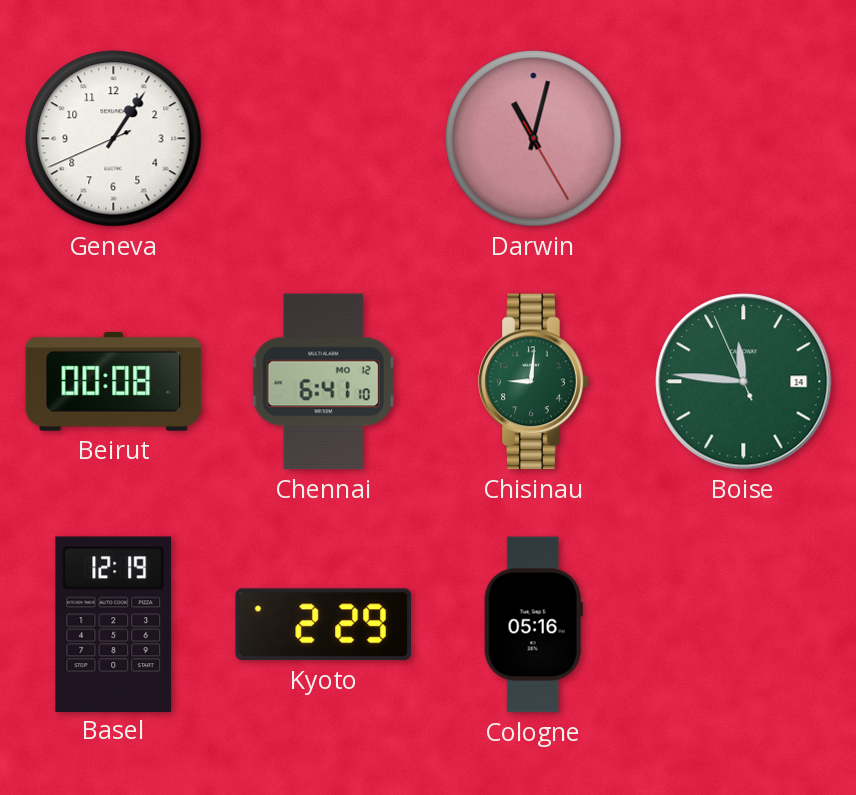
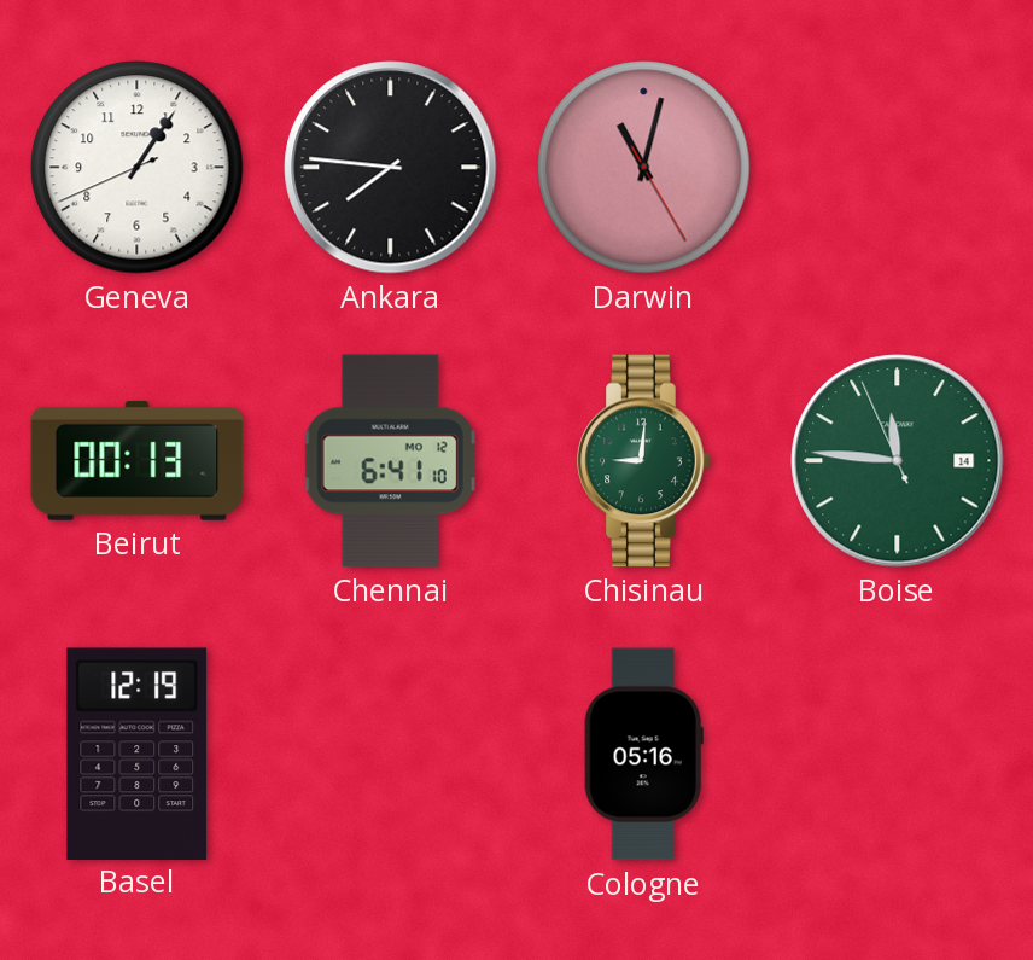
Ankara: none -> 7:46 (391, 168)
Beirut: 00:08 -> 00:13 (138, 461)
Kyoto: 2:29 -> none (323, 625)
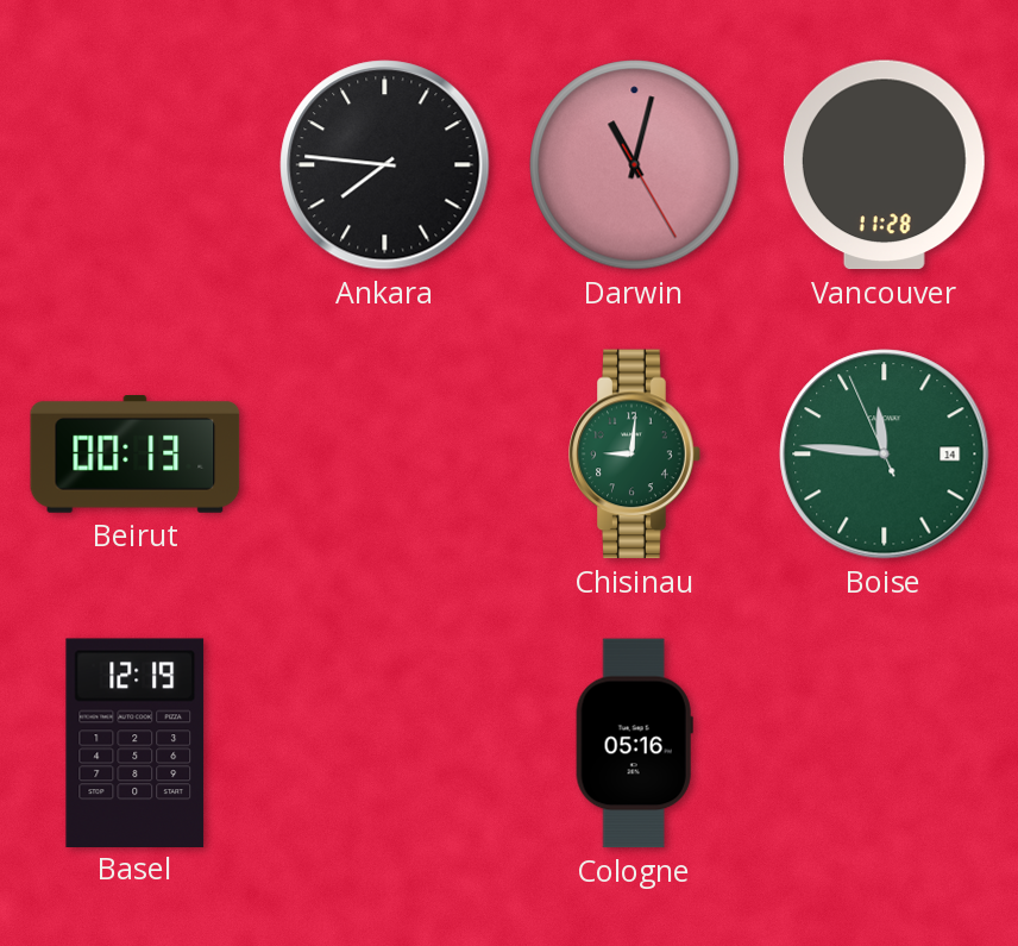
Geneva: 1:05 -> none (138, 168)
Vancouver: none -> 11:28 (884, 165)
Chennai: 6:41 -> none (390, 461)
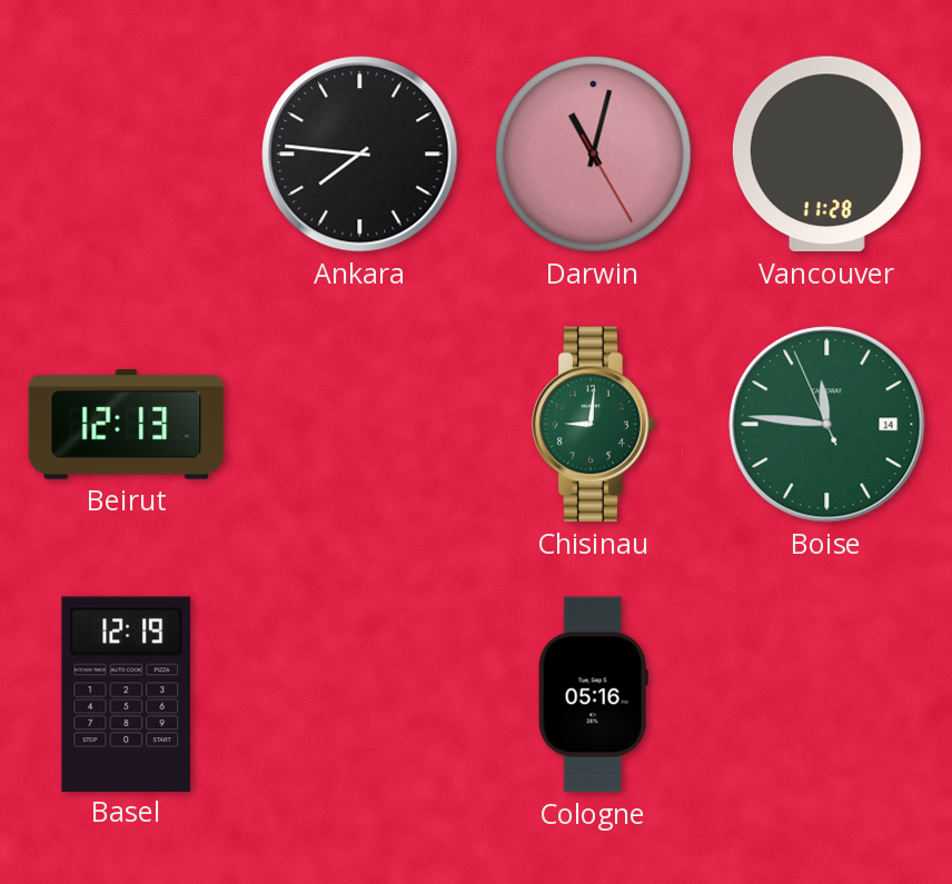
Beirut: 00:13 -> 12:13 (127, 425)
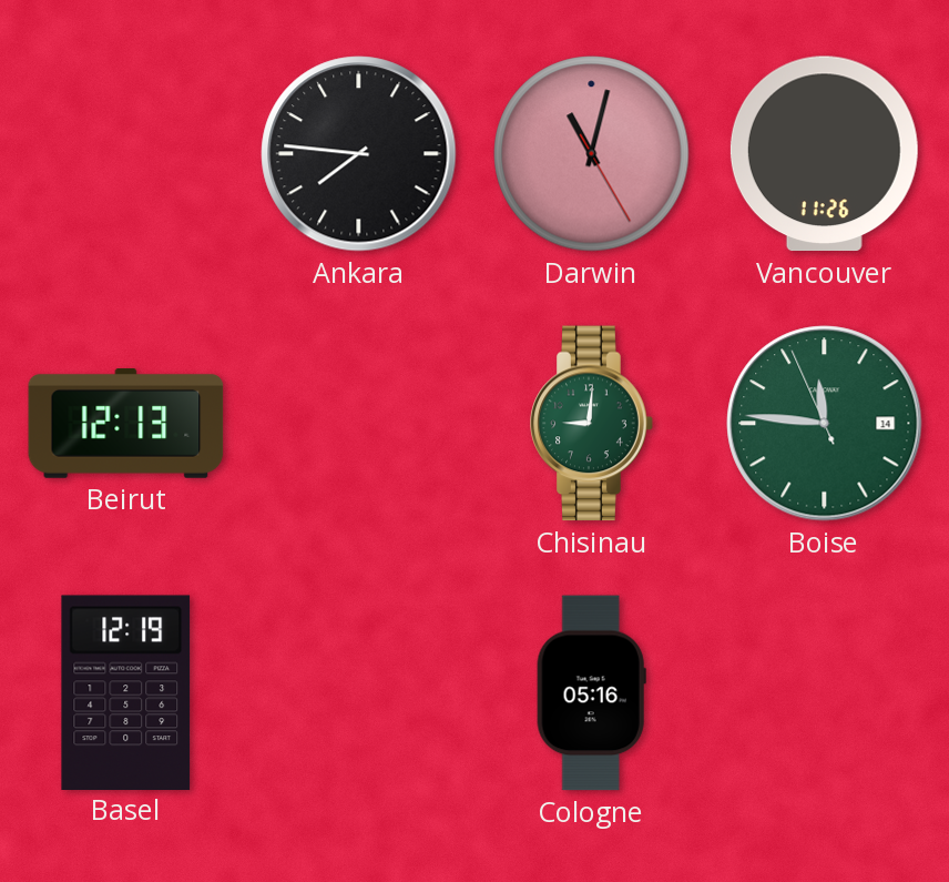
Vancouver: 11:28 -> 11:26 (824, 154)
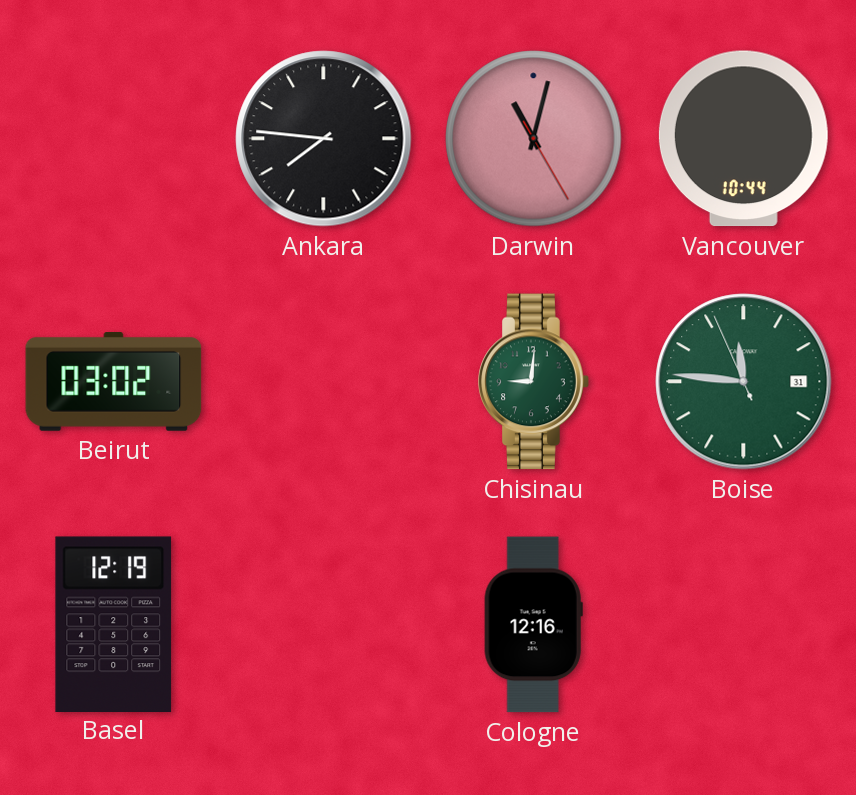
Vancouver: 11:26 -> 10:44 (743, 139)
Beirut: 12:13 -> 03:02 (114, 382)
Boise date: 14 -> 31 (744, 382)
Cologne: 05:16 -> 12:16 (533, 625)
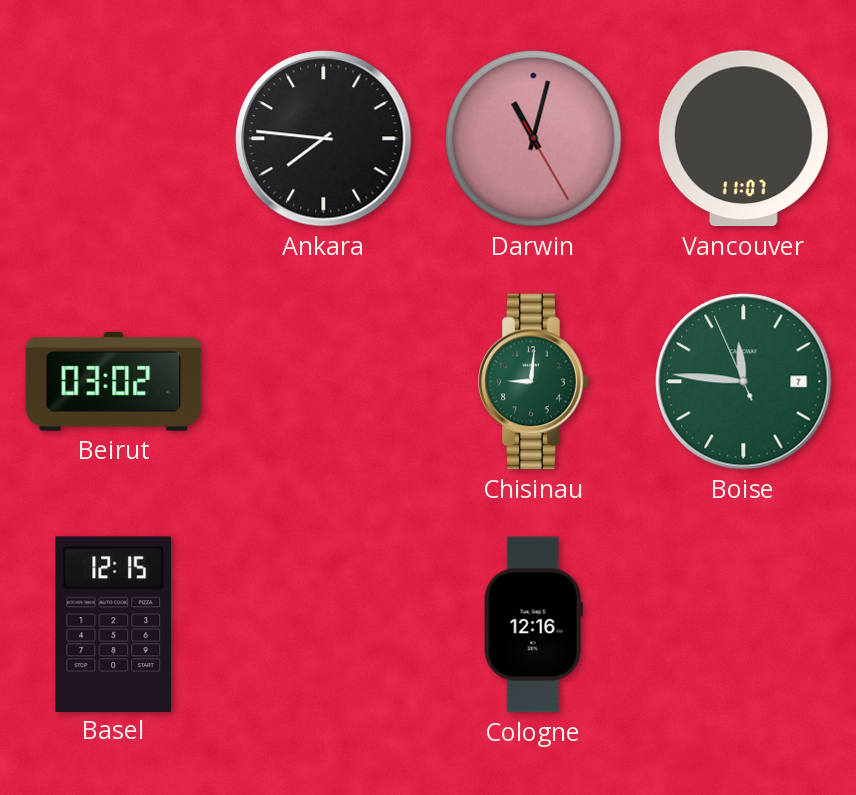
Vancouver: 10:44 -> 11:07 (743, 139)
Boise date: 31 -> 7 (744, 382)
Basel: 12:19 -> 12:15 (114, 624)
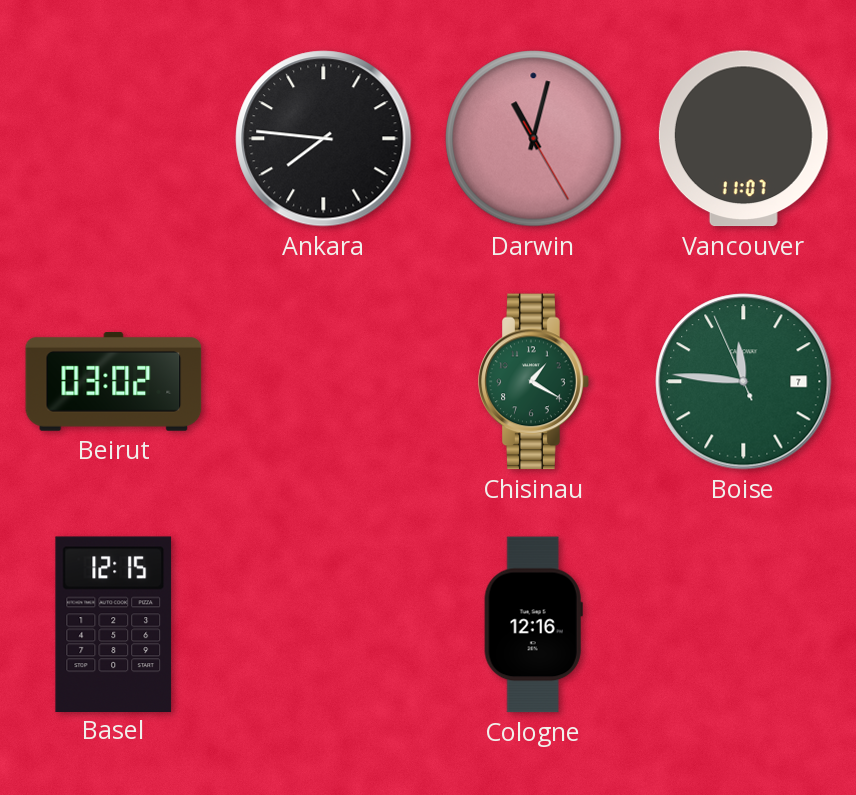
Chisinau: 9:01 -> 1:20 (534, 382)
